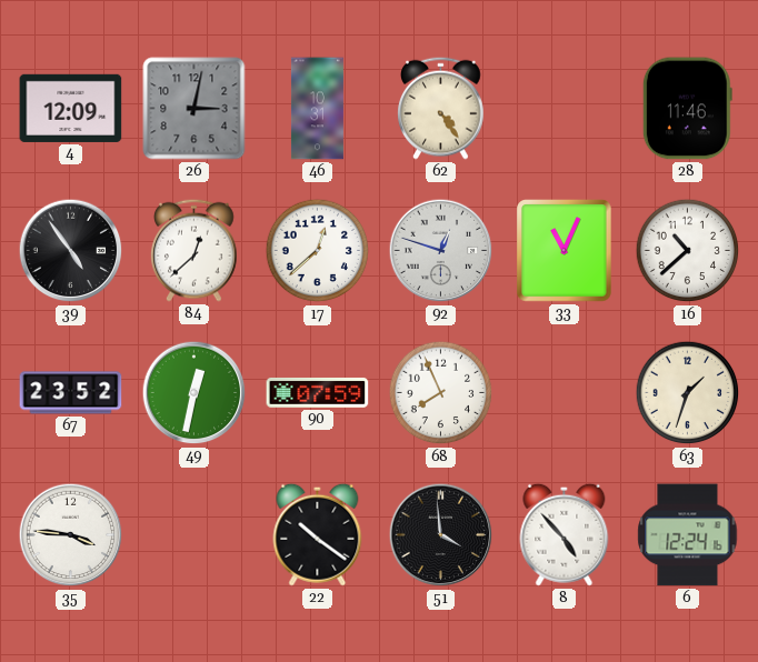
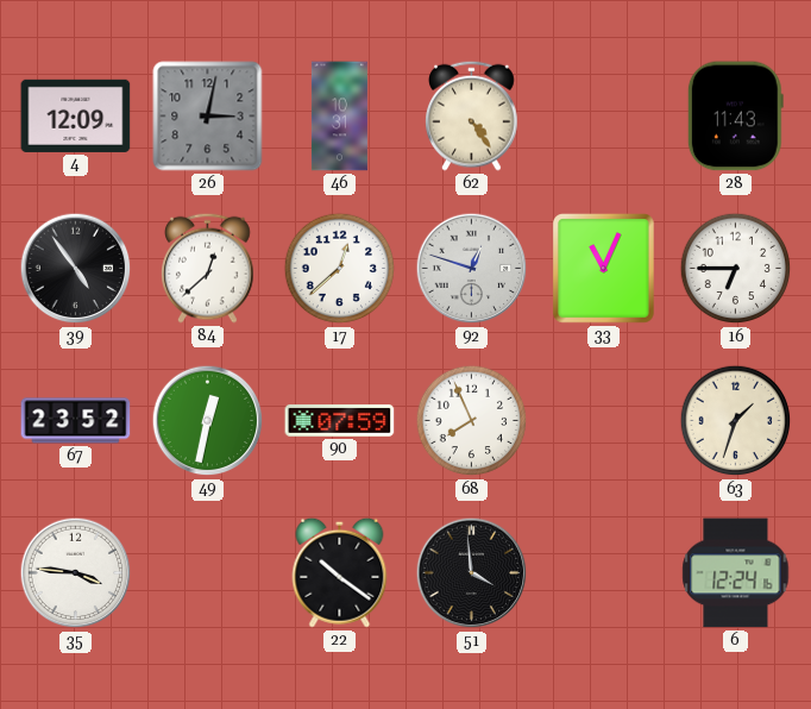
28: 11:46 -> 11:43 (735, 117)
16: 10:38 -> 6:45 (736, 269)
8: 4:53 -> none (565, 534)
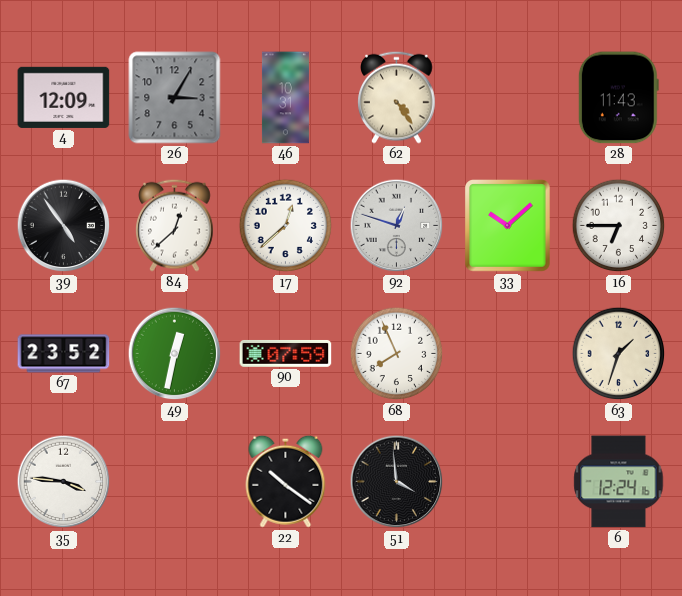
26: 3:02 -> 3:05 (175, 98)
33: 11:04 -> 10:08 (508, 226)
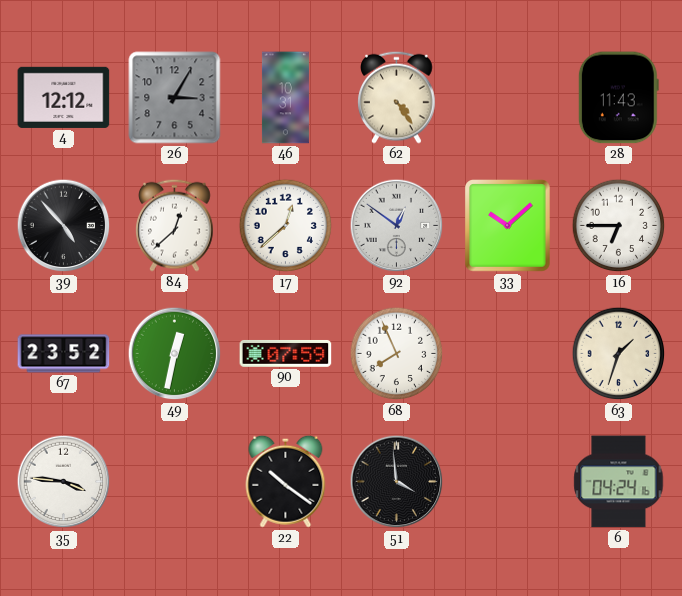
4: 12:09 -> 12:12 (64, 97)
39: 4:54 -> 4:53 (64, 226)
92: 12:48 -> 12:51 (397, 226)
6: 12:24 -> 04:24 (619, 482)
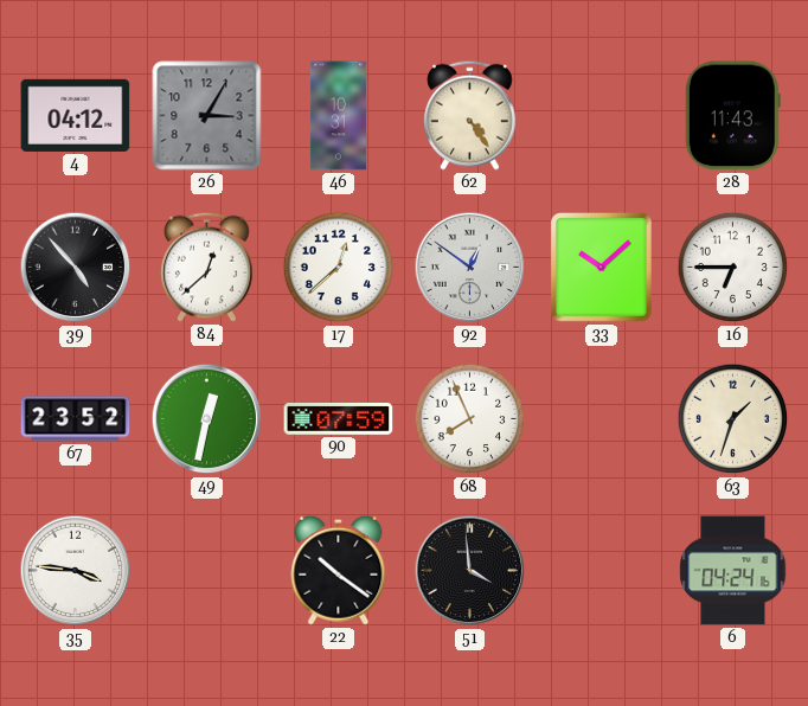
4: 12:12 -> 04:12 (76, 115)
